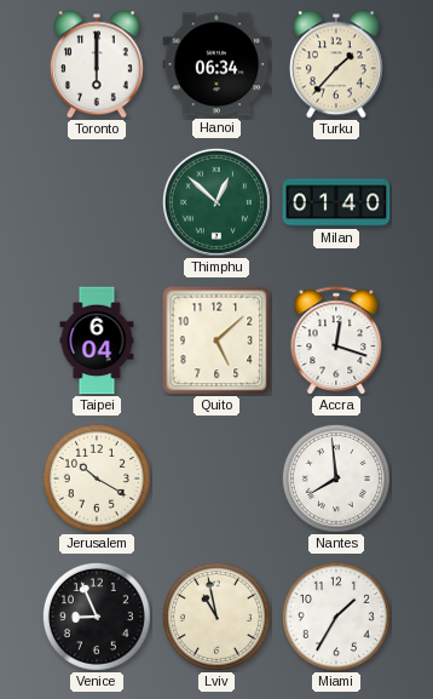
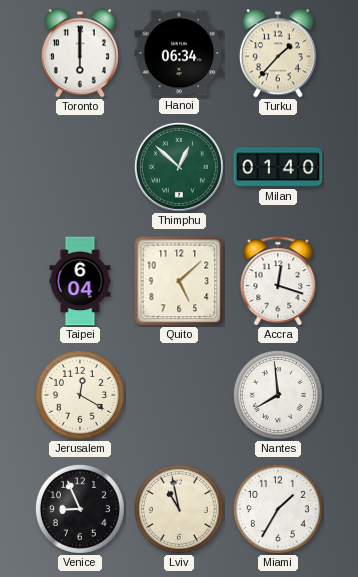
Jerusalem: 10:20 -> 12:20 (80, 395)
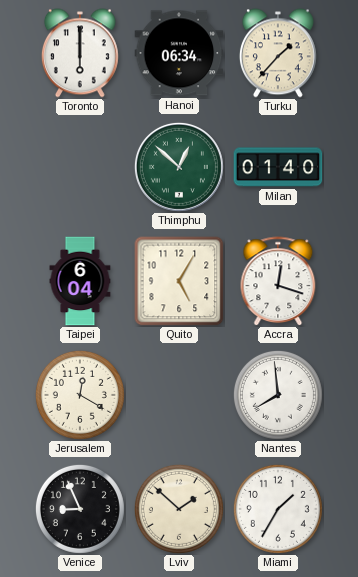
Quito: 5:08 -> 5:05 (179, 281)
Lviv: 10:58 -> 1:52 (179, 509)
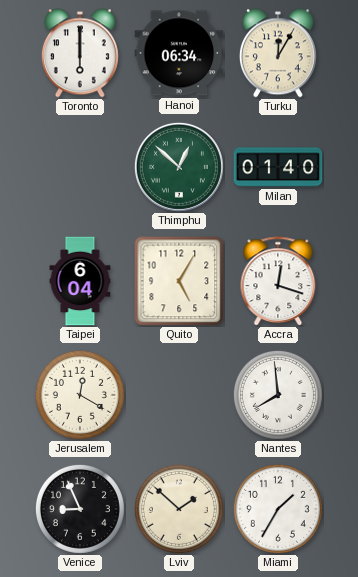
Turku: 1:37 -> 12:05 (278, 53)
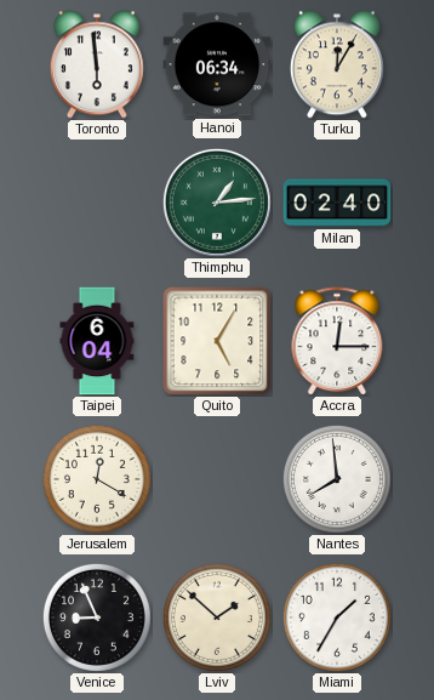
Toronto: 6:00 -> 5:59 (97, 64)
Thimphu: 12:52 -> 1:14 (217, 203)
Milan: 01:40 -> 02:40 (337, 203)
Accra: 12:18 -> 12:15 (337, 341)
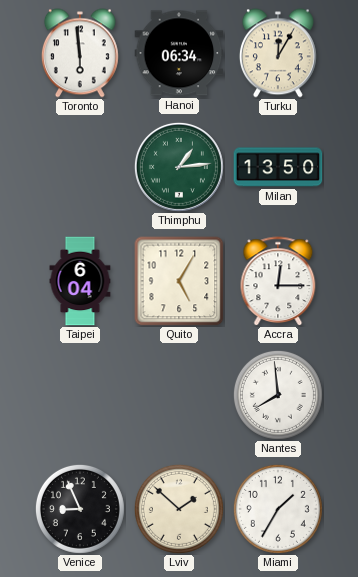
Milan: 02:40 -> 13:50 (278, 167)
Jerusalem: 12:20 -> none (97, 479)
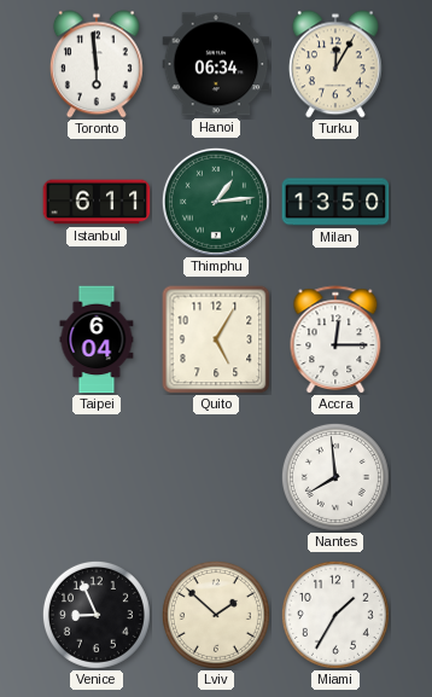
Istanbul: none -> 6:11 (97, 202)
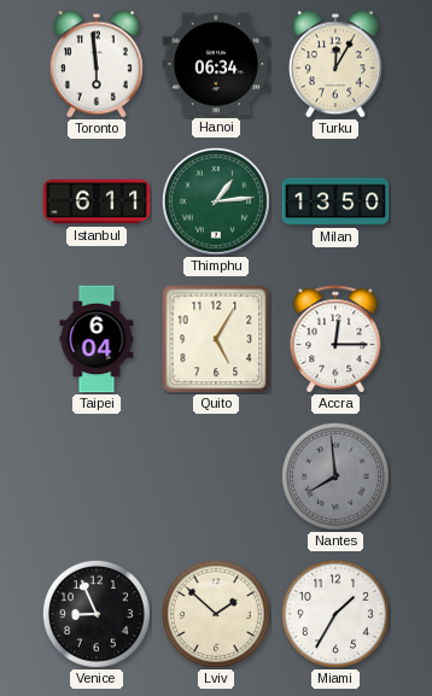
Nantes dial: white -> grey (335, 476)
